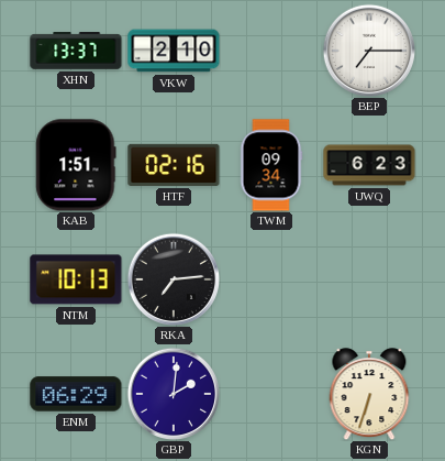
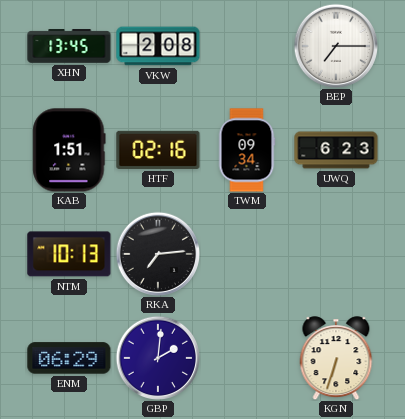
XHN: 13:37 -> 13:45 (69, 46)
VKW: 2:10 -> 2:08 (158, 46)
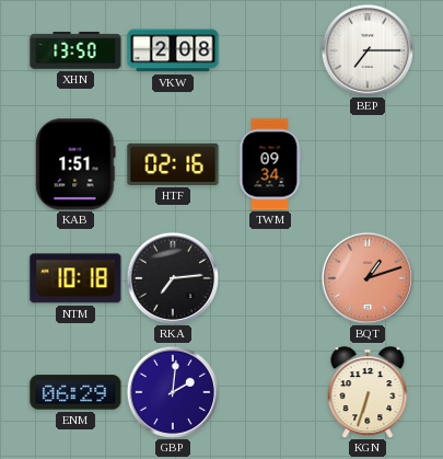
XHN: 13:45 -> 13:50 (75, 50)
UWQ: 6:23 -> none (336, 150)
NTM: 10:13 -> 10:18 (75, 278)
BQT: none -> 1:12 (366, 277)
